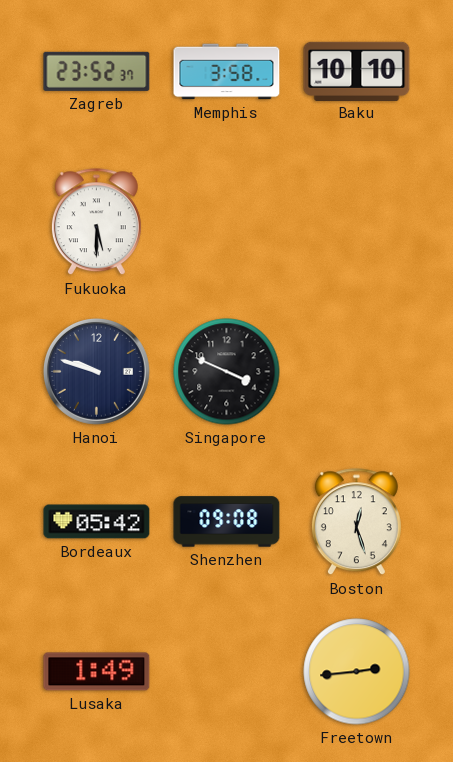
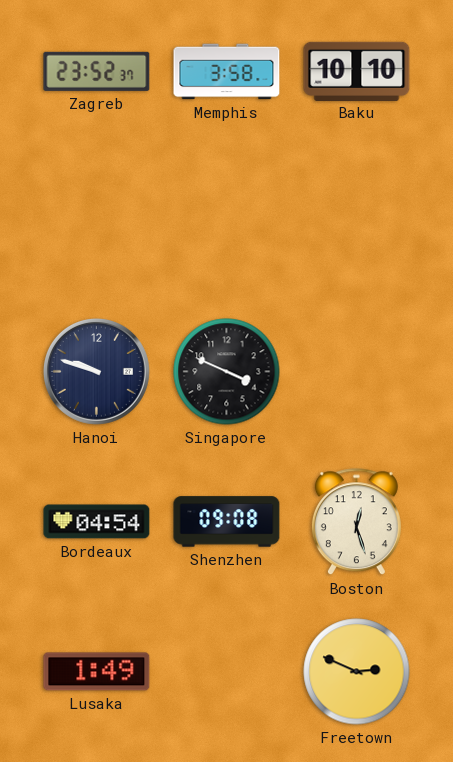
Fukuoka: 5:30 -> none (96, 222)
Bordeaux: 05:42 -> 04:54 (97, 522)
Freetown: 2:44 -> 2:49 (357, 672)
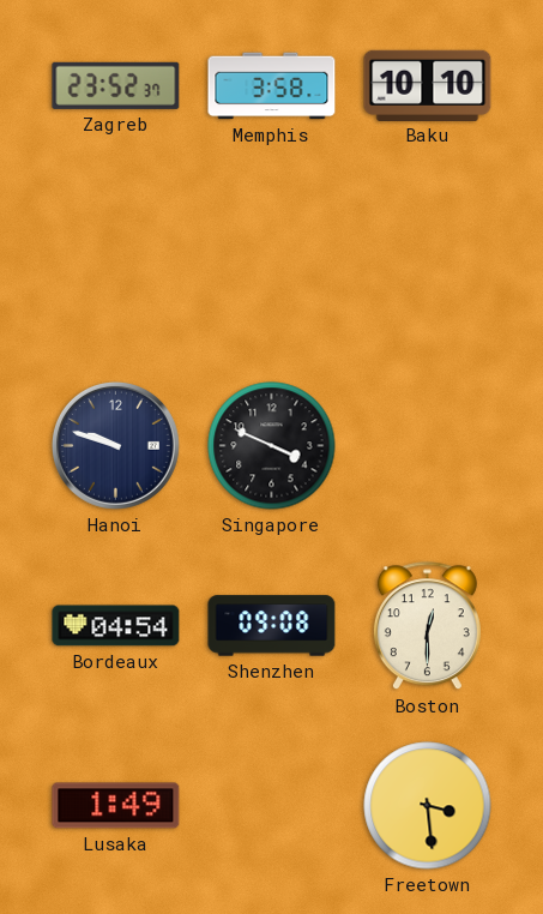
Boston: 12:27 -> 12:30 (427, 626)
Freetown: 2:49 -> 3:29 (428, 806)
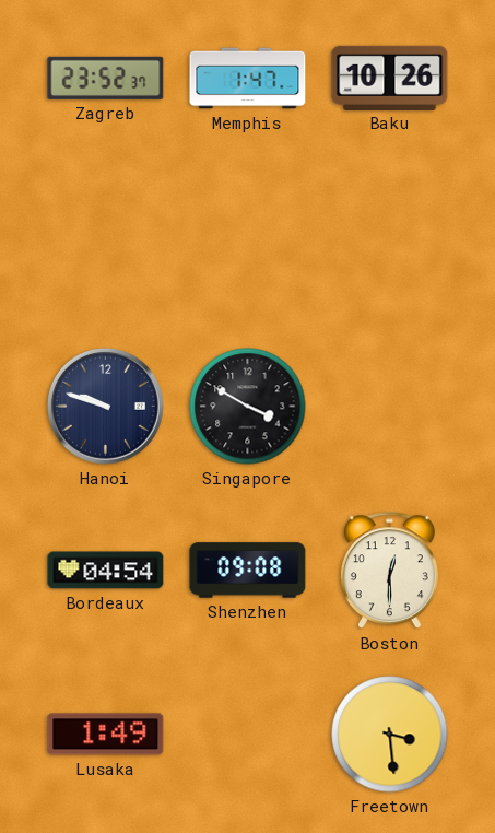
Memphis: 3:58 -> 1:47 (248, 79)
Baku: 10:10 -> 10:26 (390, 78)
Singapore: 3:49 -> 3:50 (248, 407)
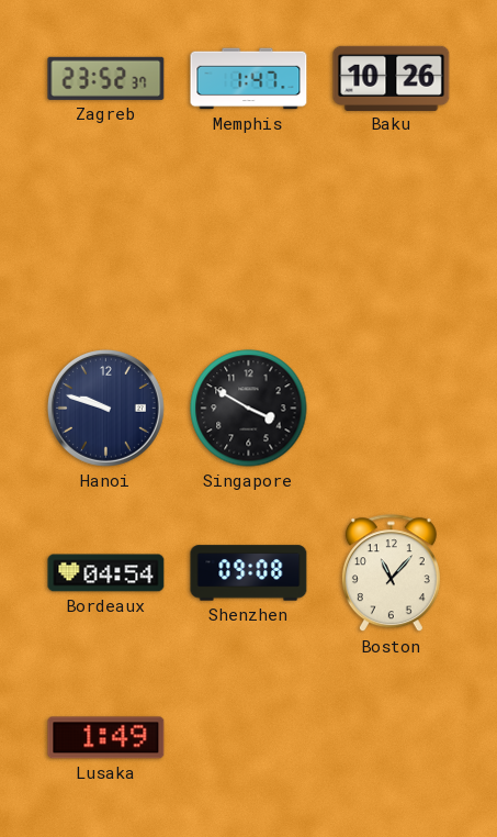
Boston: 12:30 -> 11:07 (391, 573)
Freetown: 3:29 -> none (390, 735)
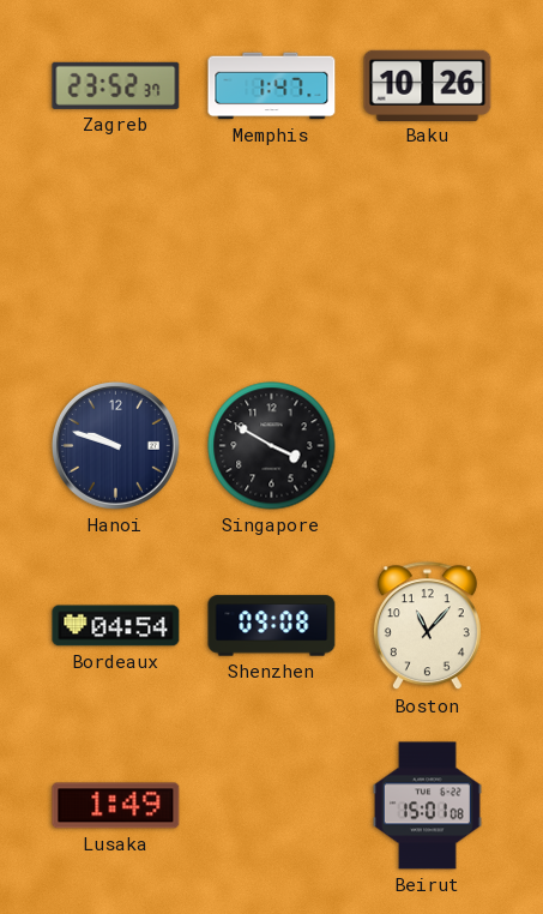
Beirut: none -> 15:01 (427, 806)
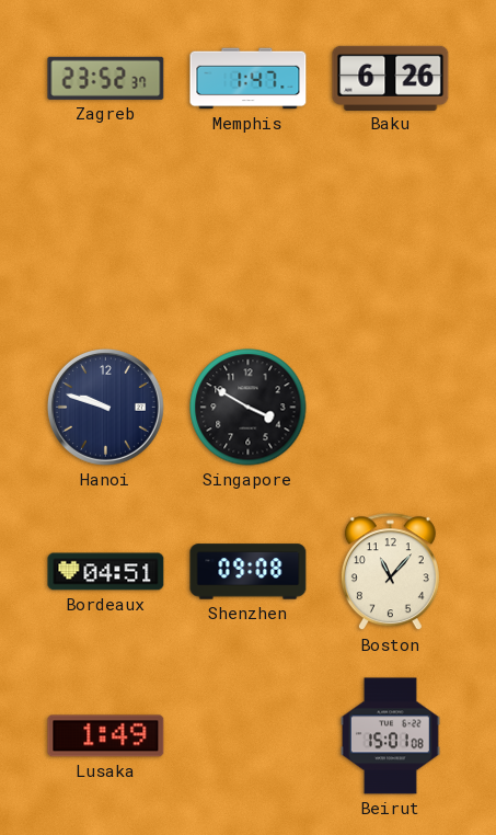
Baku: 10:26 -> 6:26 (391, 78)
Bordeaux: 04:54 -> 04:51 (106, 572)
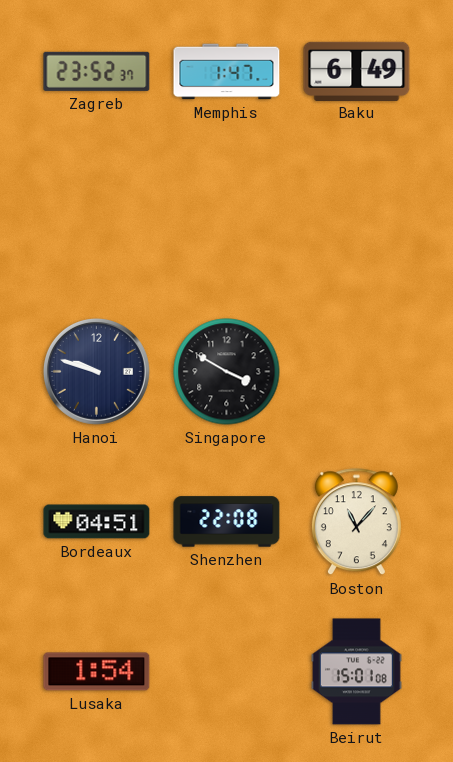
Baku: 6:26 -> 6:49 (357, 71)
Shenzhen: 09:08 -> 22:08 (227, 522)
Lusaka: 1:49 -> 1:54 (97, 672)
